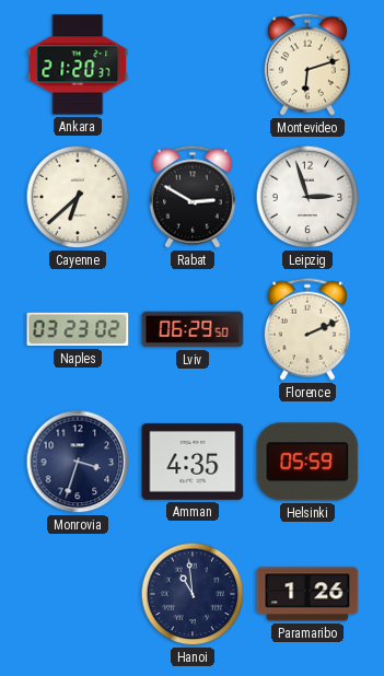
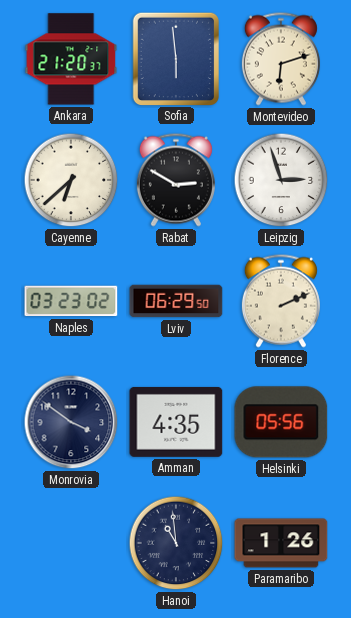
Sofia: none -> 5:59 (175, 58)
Monrovia: 3:33 -> 3:51 (71, 422)
Helsinki: 05:59 -> 05:56 (281, 422)
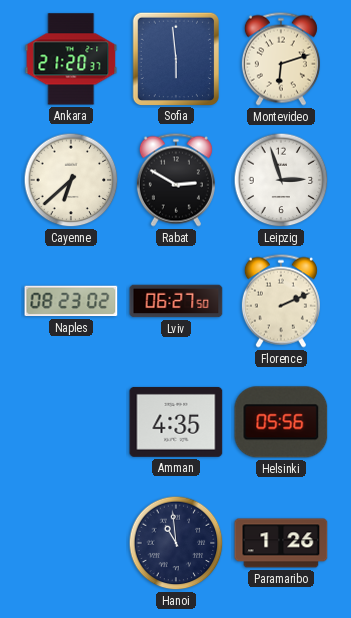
Naples: 03:23 -> 08:23 (71, 301)
Lviv: 06:29 -> 06:27 (176, 301)
Monrovia: 3:51 -> none (71, 422)
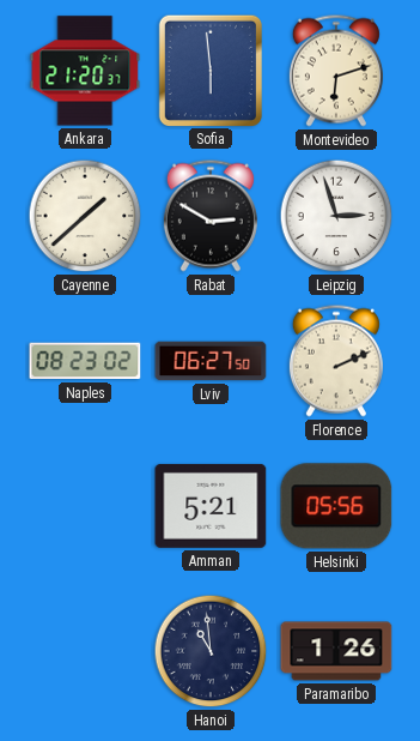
Cayenne: 6:38 -> 1:38 (85, 216)
Amman: 4:35 -> 5:21 (211, 506)
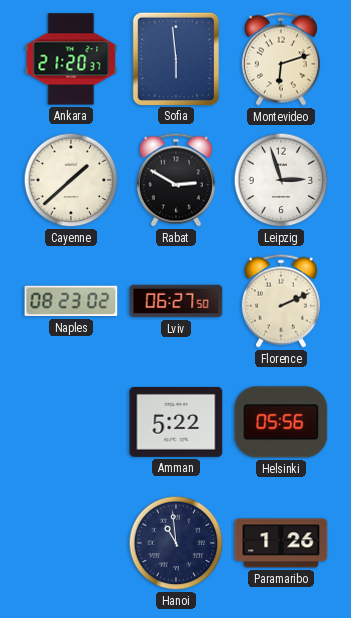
Amman: 5:21 -> 5:22 (176, 422)
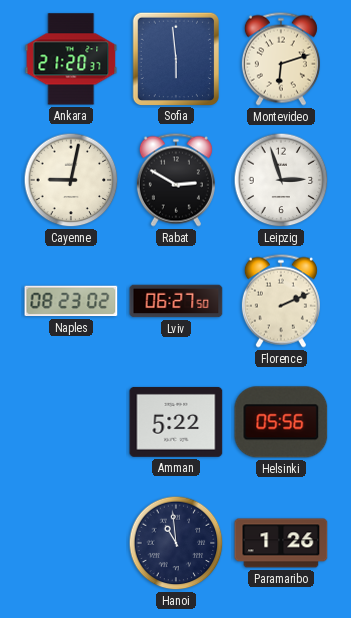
Cayenne: 1:38 -> 9:02 (71, 180)
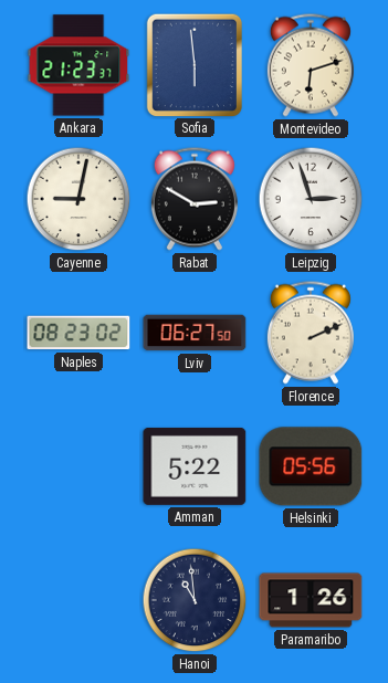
Ankara: 21:20 -> 21:23 (78, 65)
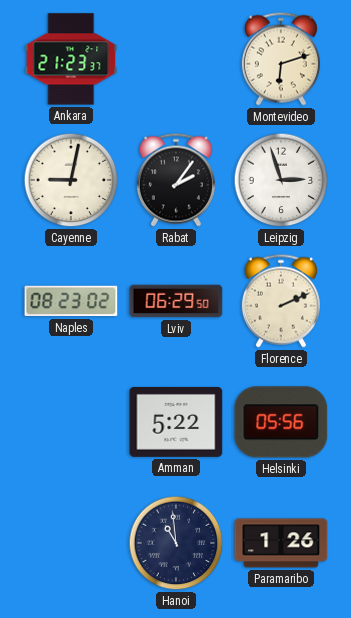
Sofia: 5:59 -> none (193, 64)
Rabat: 2:50 -> 2:06 (176, 180)
Lviv: 06:27 -> 06:29 (176, 301)
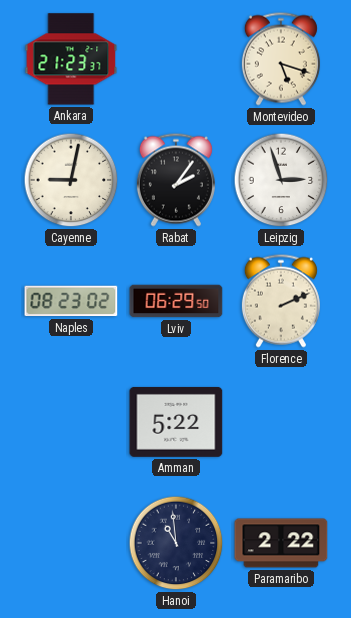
Montevideo: 6:12 -> 5:18 (281, 59)
Helsinki: 05:56 -> none (281, 422)
Paramaribo: 1:26 -> 2:22 (281, 543)
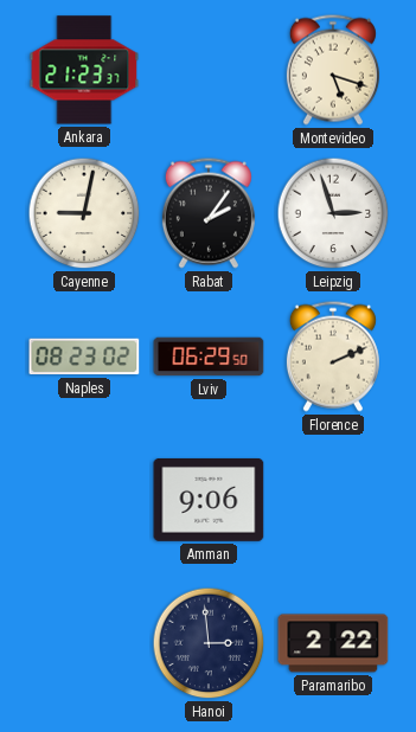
Amman: 5:22 -> 9:06 (209, 500)
Hanoi: 10:59 -> 2:59 (209, 643)
